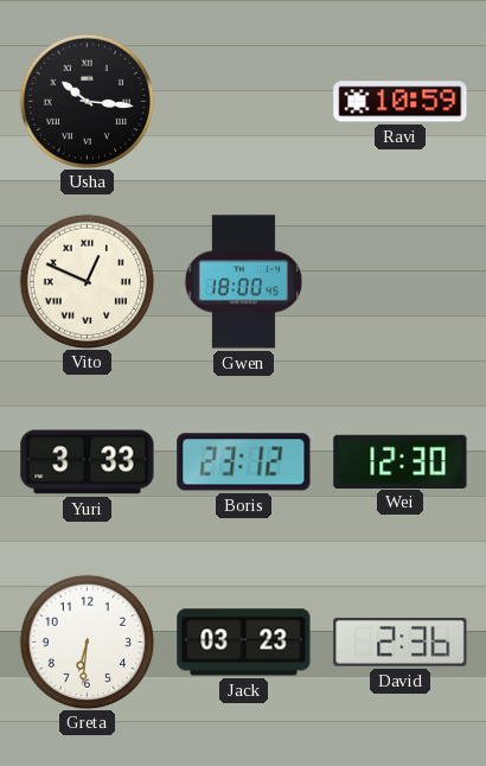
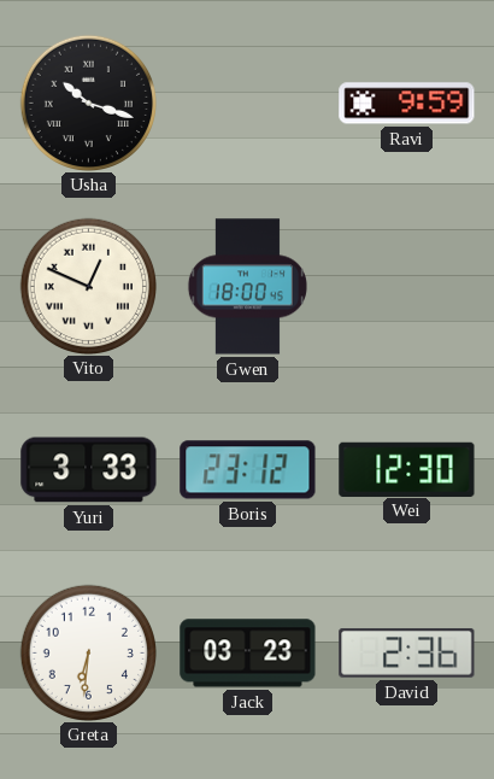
Usha: 10:16 -> 10:18 (88, 102)
Ravi: 10:59 -> 9:59 (407, 104)
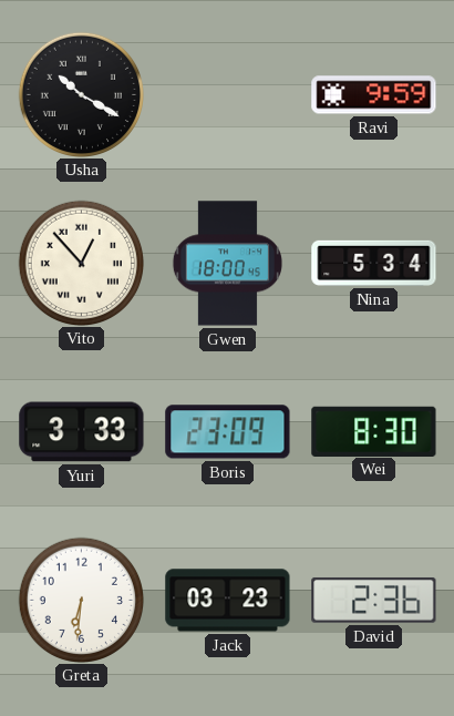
Usha: 10:18 -> 10:20 (81, 94)
Vito: 12:49 -> 12:53 (81, 263)
Nina: none -> 5:34 (374, 263)
Boris: 23:12 -> 23:09 (228, 432)
Wei: 12:30 -> 8:30 (374, 431)
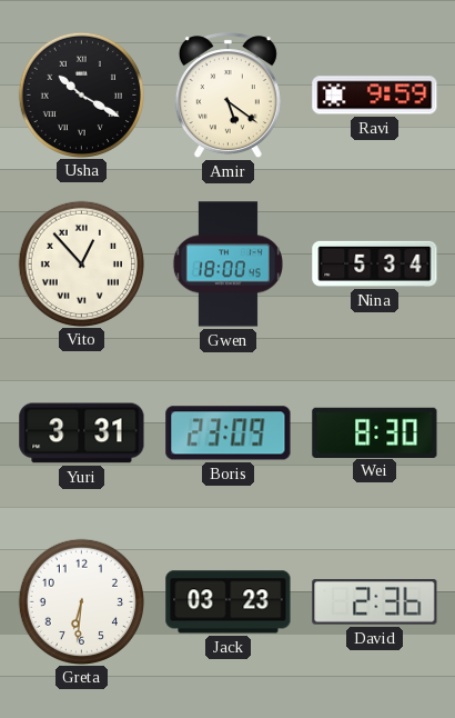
Amir: none -> 5:21 (228, 96)
Yuri: 3:33 -> 3:31 (82, 433)
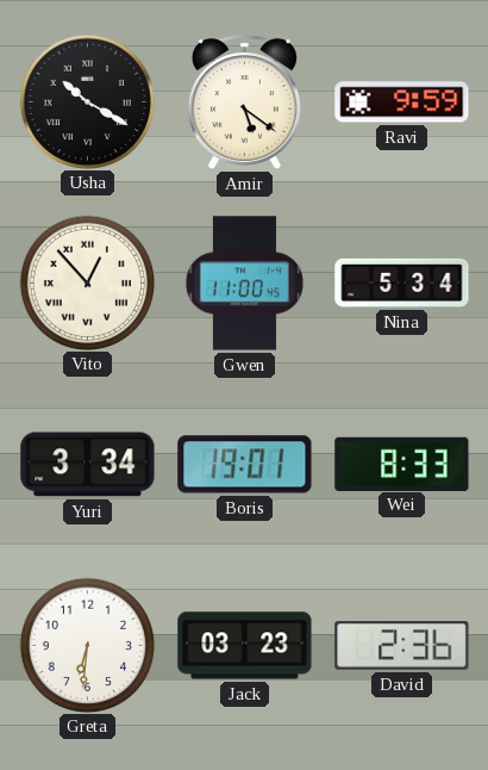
Gwen: 18:00 -> 11:00 (244, 284)
Yuri: 3:31 -> 3:34 (88, 465)
Boris: 23:09 -> 19:01 (245, 465)
Wei: 8:30 -> 8:33 (402, 464)
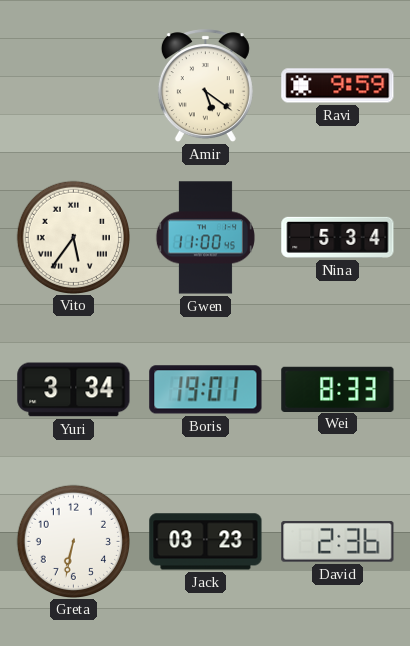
Usha: 10:20 -> none (87, 101)
Vito: 12:53 -> 5:36 (73, 237)
Greta: 6:31 -> 6:32 (73, 541)
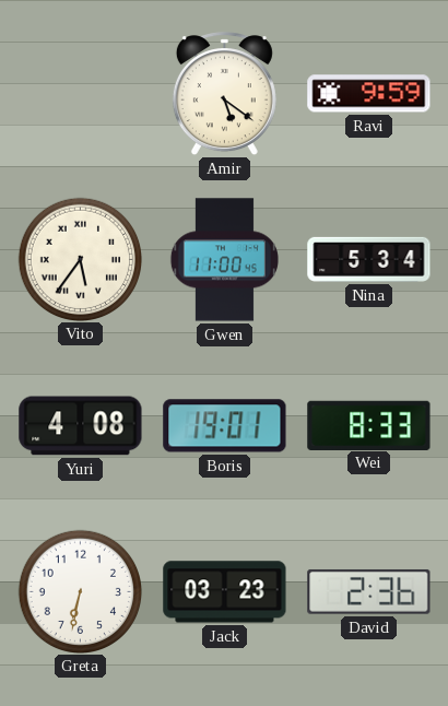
Yuri: 3:34 -> 4:08 (81, 426)
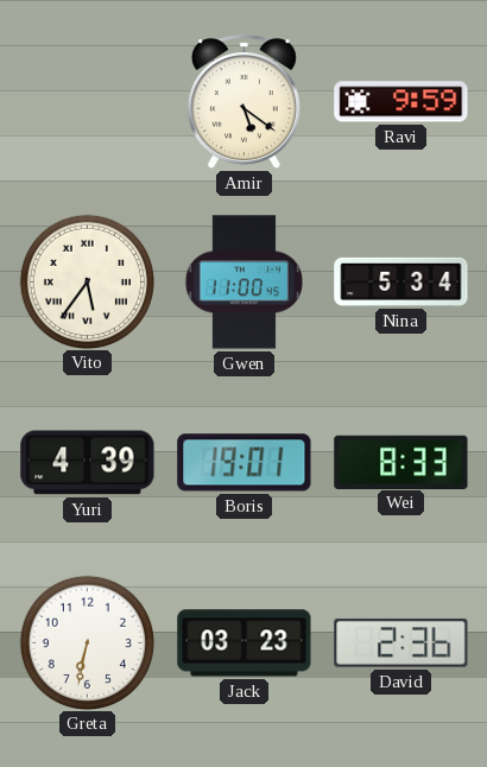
Yuri: 4:08 -> 4:39 (88, 463)
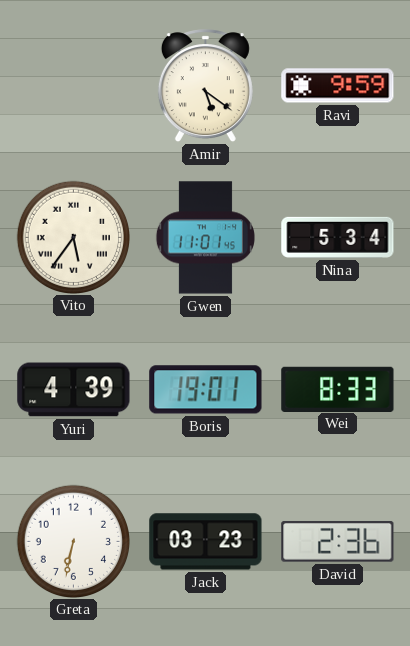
Gwen: 11:00 -> 11:01 (205, 238)
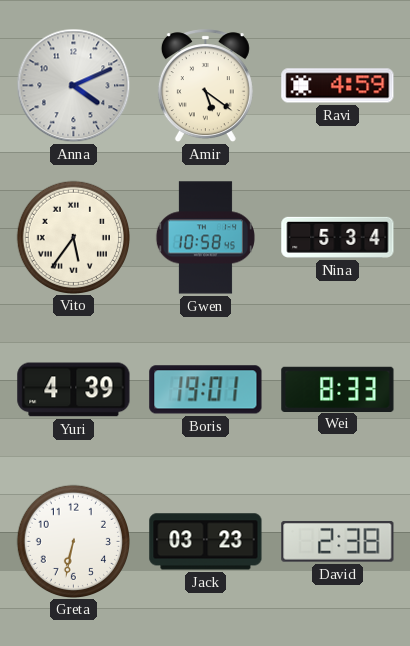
Anna: none -> 4:11 (74, 86)
Ravi: 9:59 -> 4:59 (338, 86)
Gwen: 11:01 -> 10:58 (205, 238)
David: 2:36 -> 2:38 (338, 542)
